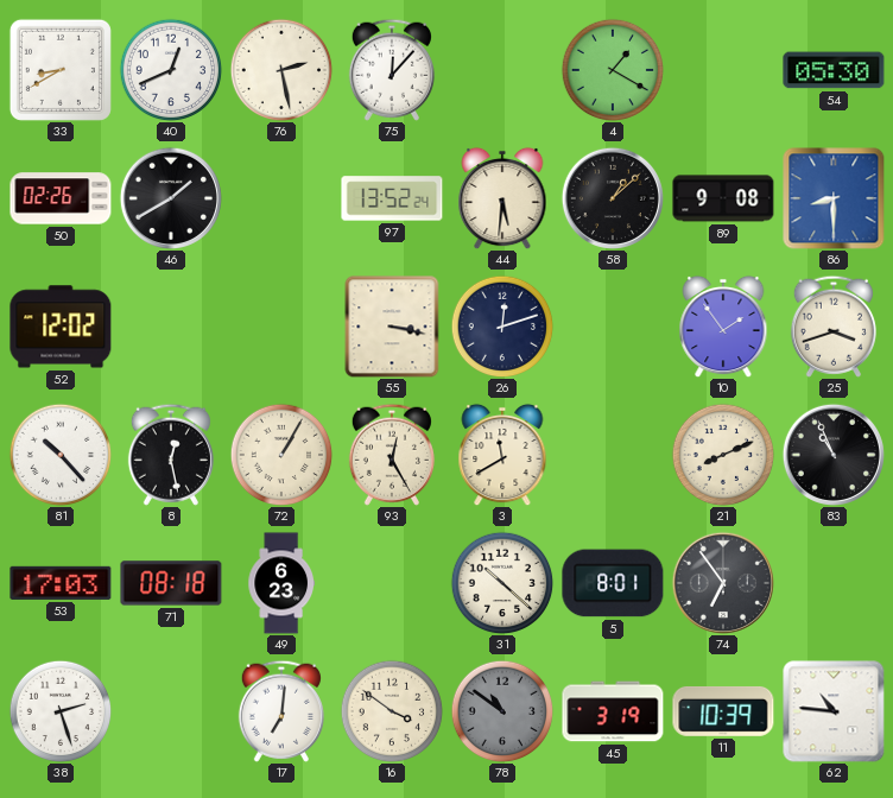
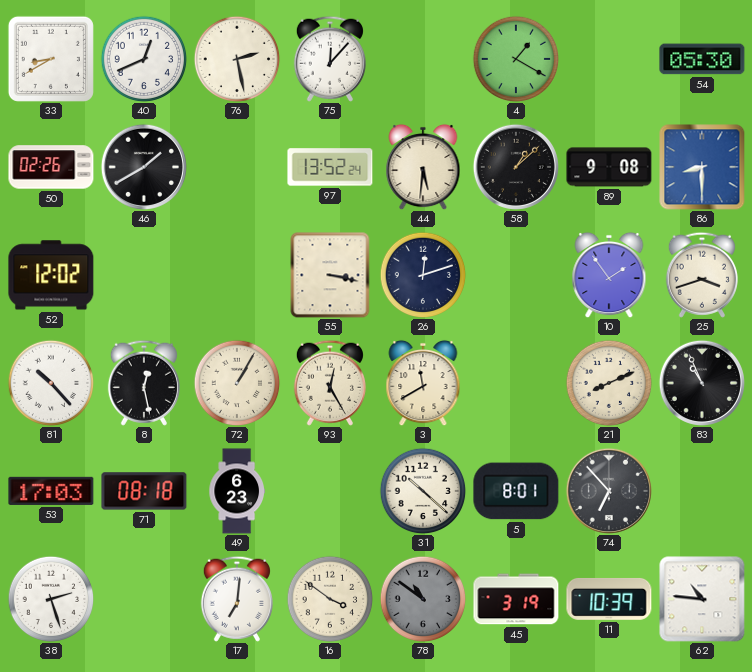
74: 6:54 -> 6:53 (609, 491)
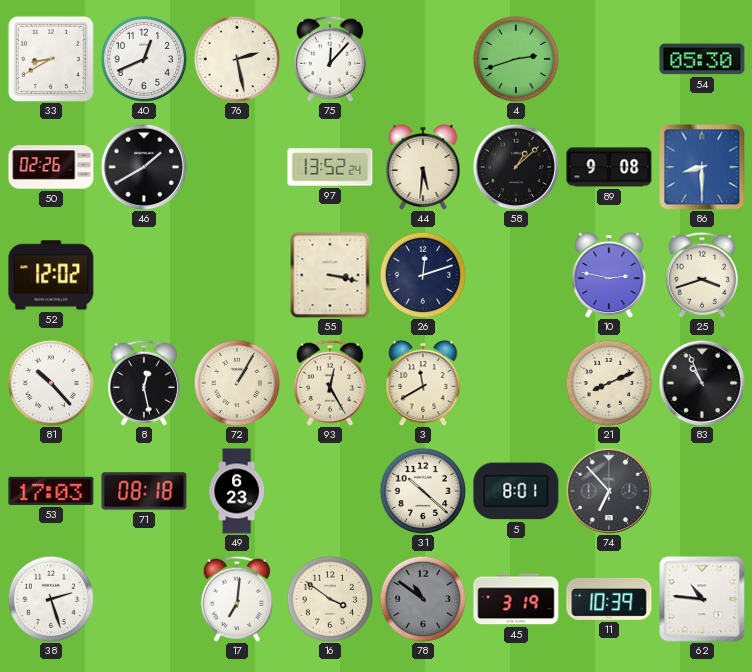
4: 1:20 -> 2:42 (516, 59)
10: 1:54 -> 2:47 (609, 275)
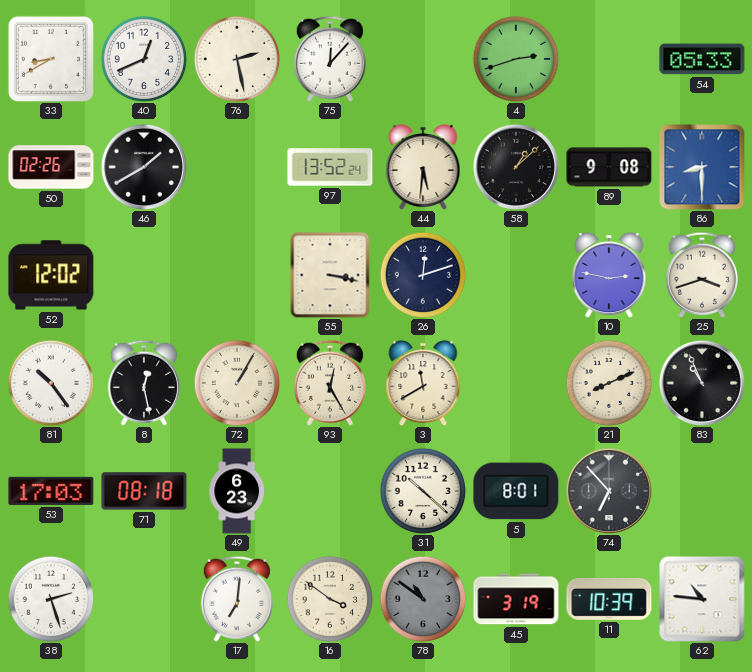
54: 05:30 -> 05:33 (702, 59)
81: 10:23 -> 10:24 (51, 383)
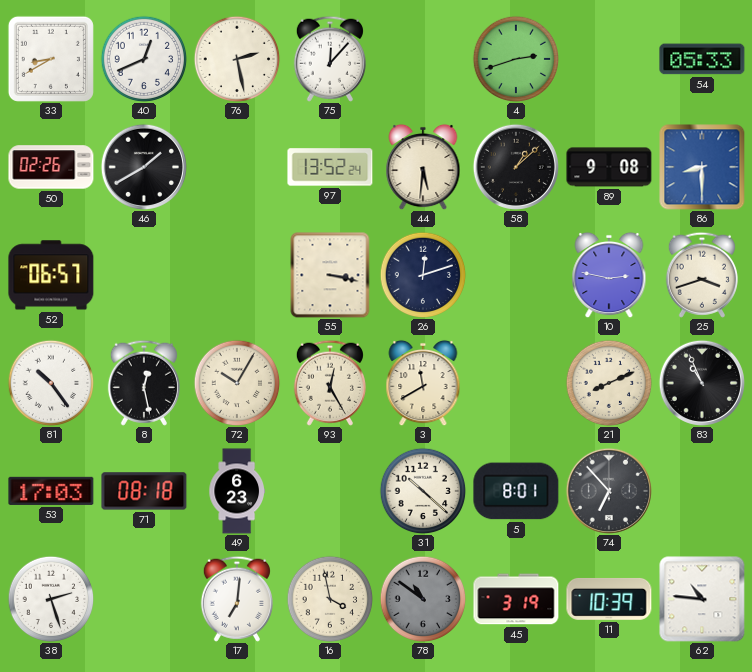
52: 12:02 -> 06:57 (51, 275)
72: 1:05 -> 10:05 (237, 383)
16: 3:51 -> 3:58 (330, 599)
